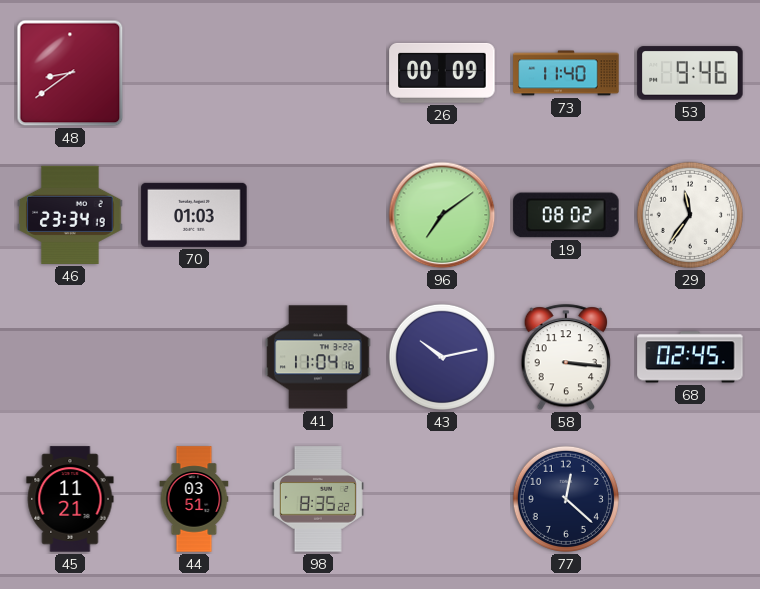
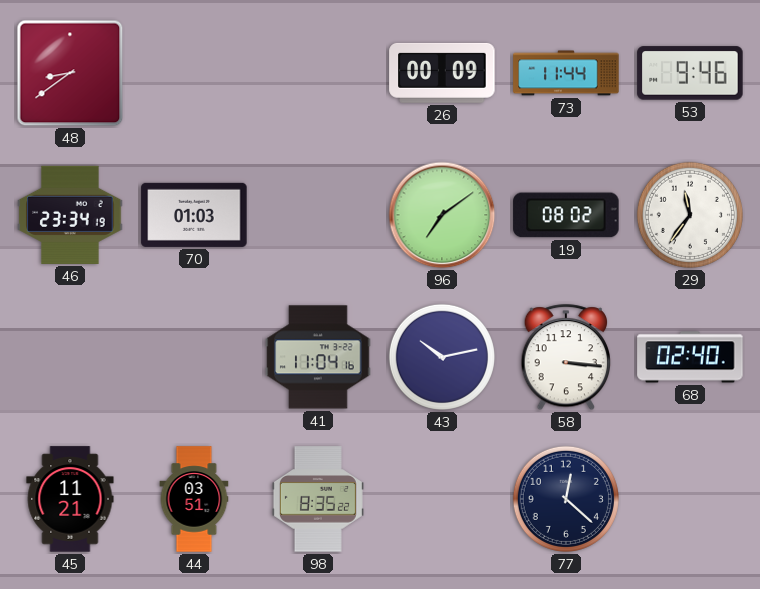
73: 11:40 -> 11:44 (566, 73)
68: 02:45 -> 02:40 (690, 357)
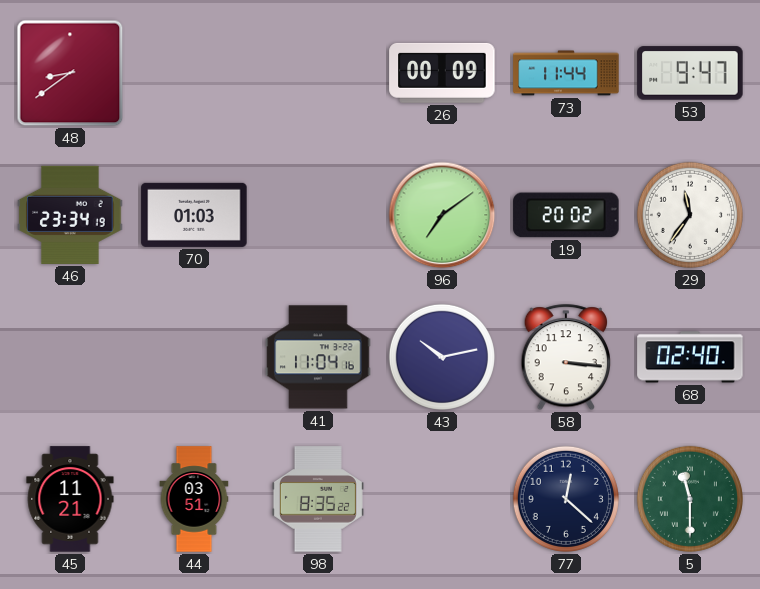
53: 9:46 -> 9:47 (690, 73)
19: 08:02 -> 20:02 (566, 215)
5: none -> 11:30 (690, 499)
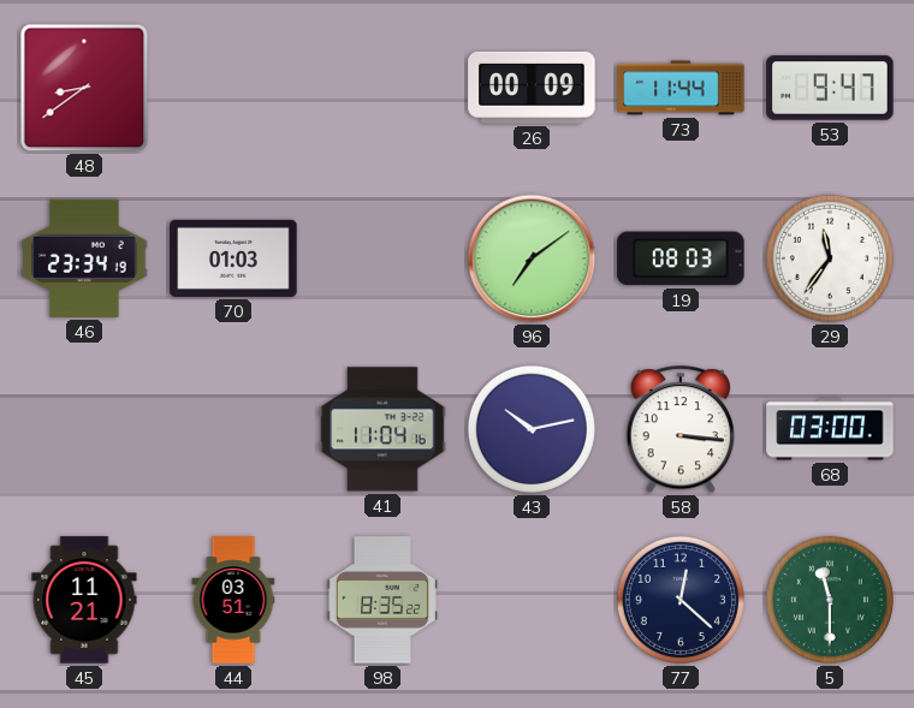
19: 20:02 -> 08:03 (681, 258)
68: 02:40 -> 03:00 (830, 429)
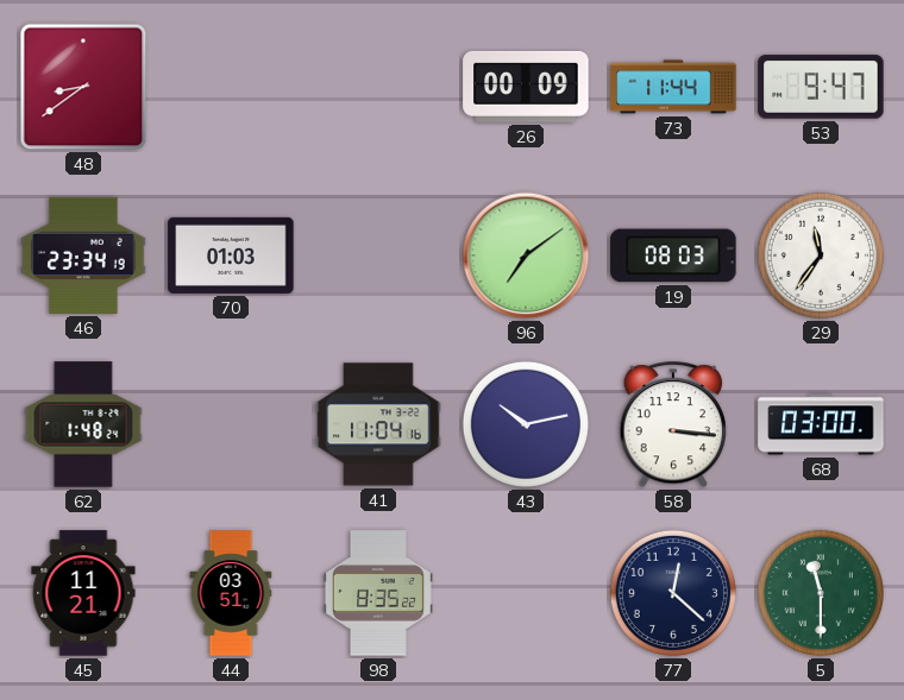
62: none -> 1:48 (83, 424)
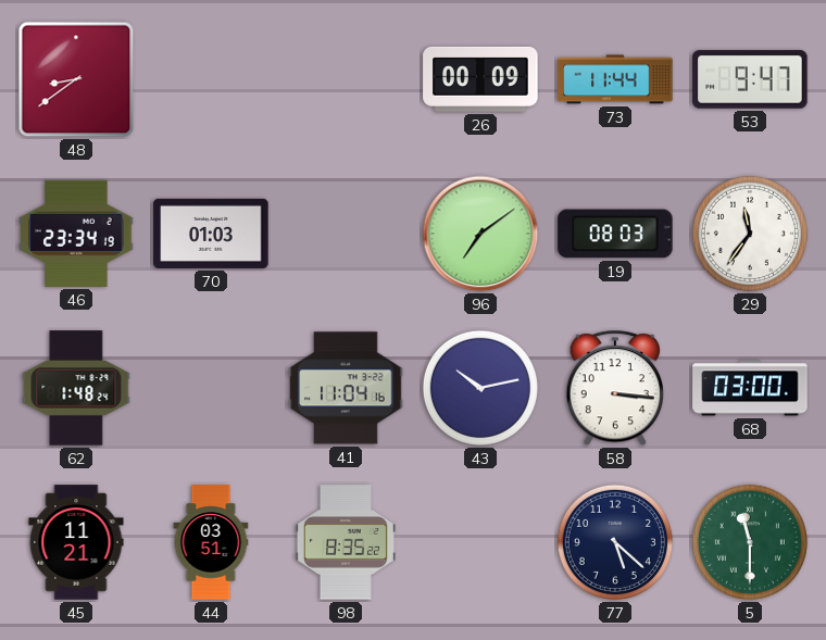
77: 12:22 -> 5:22 (615, 542)
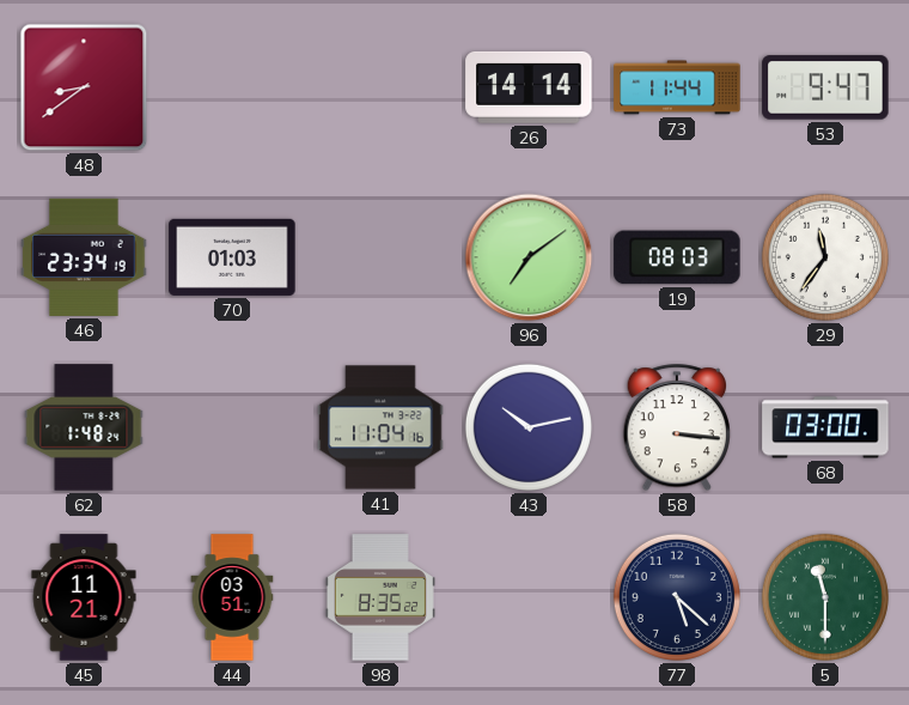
26: 00:09 -> 14:14 (529, 87)
